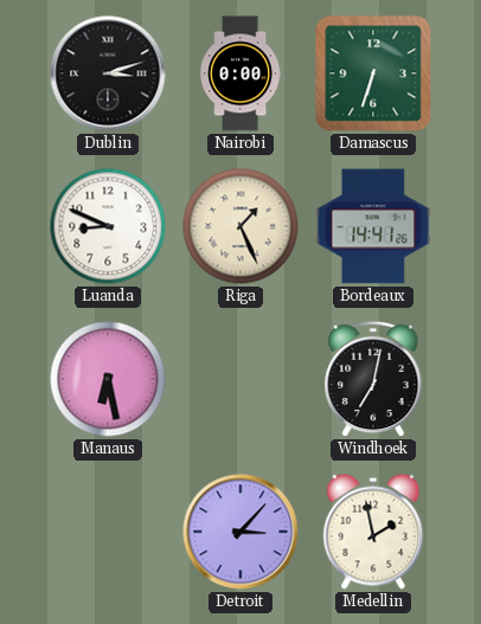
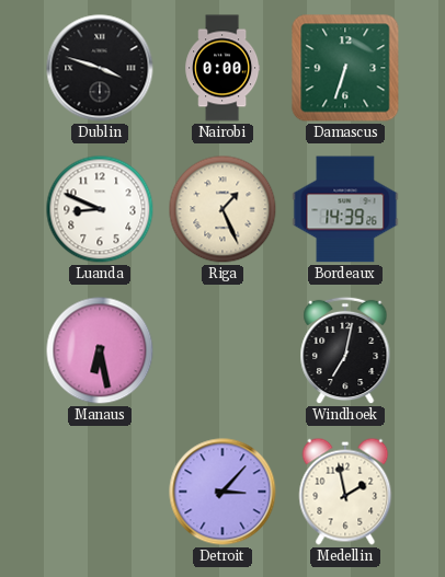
Dublin: 3:12 -> 3:48 (100, 68)
Bordeaux: 14:41 -> 14:39 (345, 209)
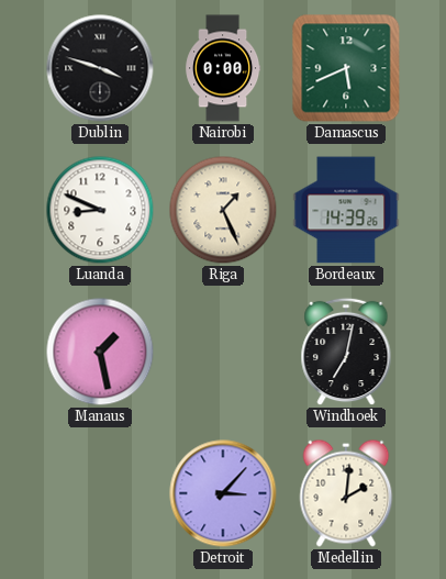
Damascus: 6:33 -> 5:41 (346, 68)
Manaus: 6:28 -> 1:28 (100, 352)
Medellin: 1:58 -> 2:01 (346, 493)
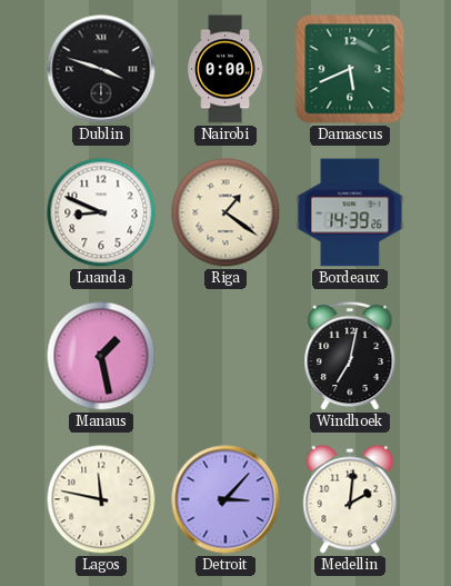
Riga: 1:26 -> 1:21 (225, 212)
Lagos: none -> 11:47 (101, 499)
